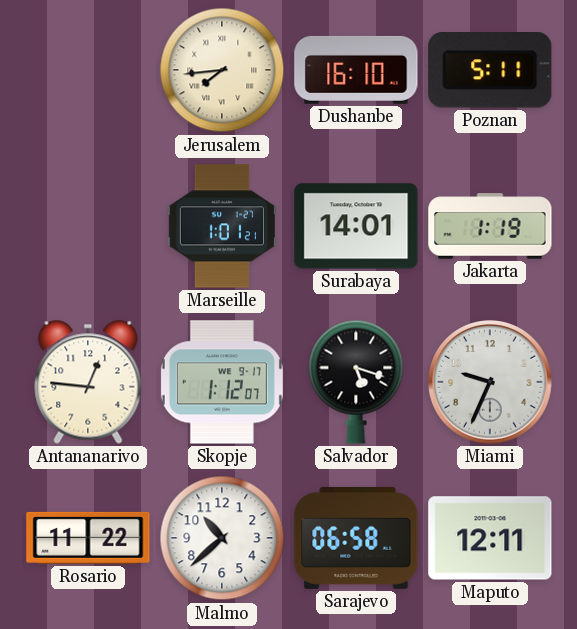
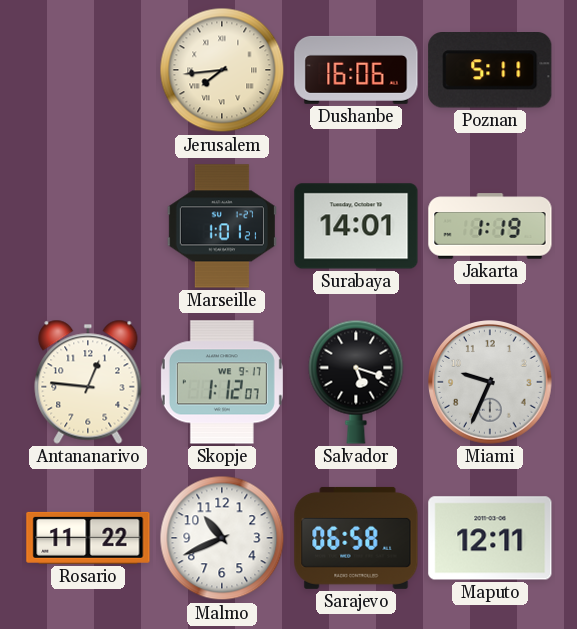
Dushanbe: 16:10 -> 16:06 (356, 70)
Malmo: 10:38 -> 10:41 (222, 538)
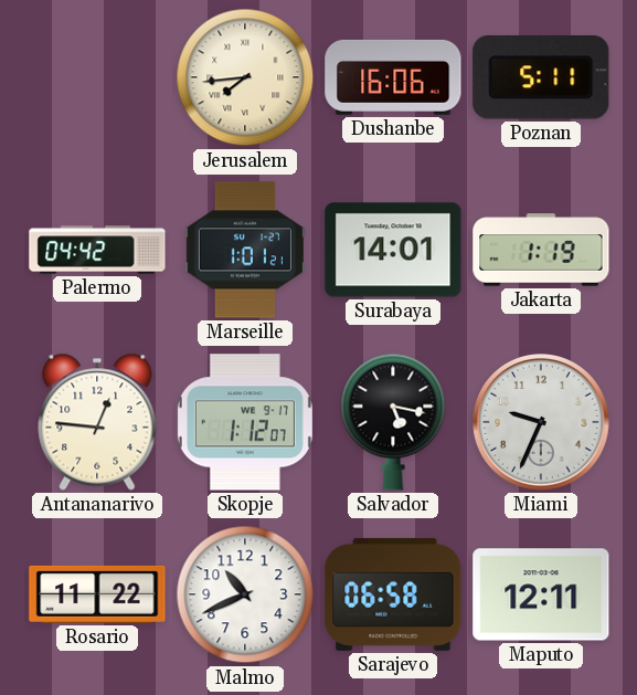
Palermo: none -> 04:42 (97, 250)
Salvador: 5:18 -> 5:17 (393, 422)
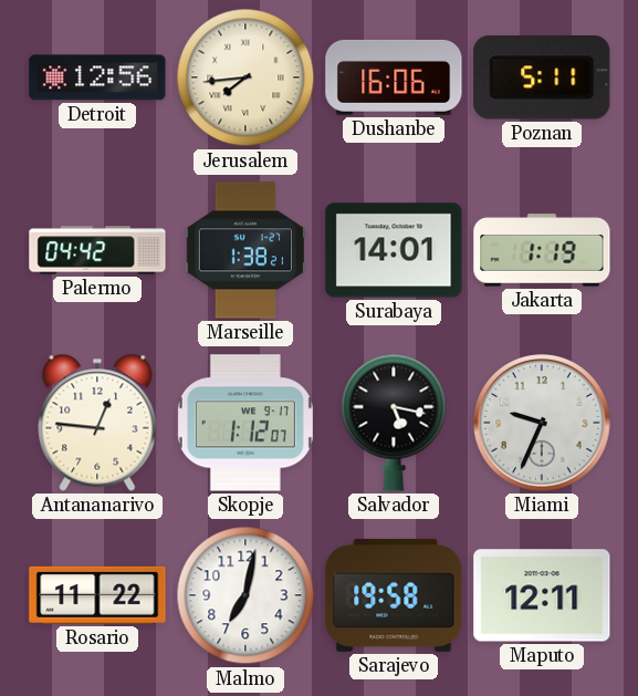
Detroit: none -> 12:56 (97, 77)
Marseille: 1:01 -> 1:38 (245, 250)
Malmo: 10:41 -> 7:02 (245, 595)
Sarajevo: 06:58 -> 19:58 (394, 595)
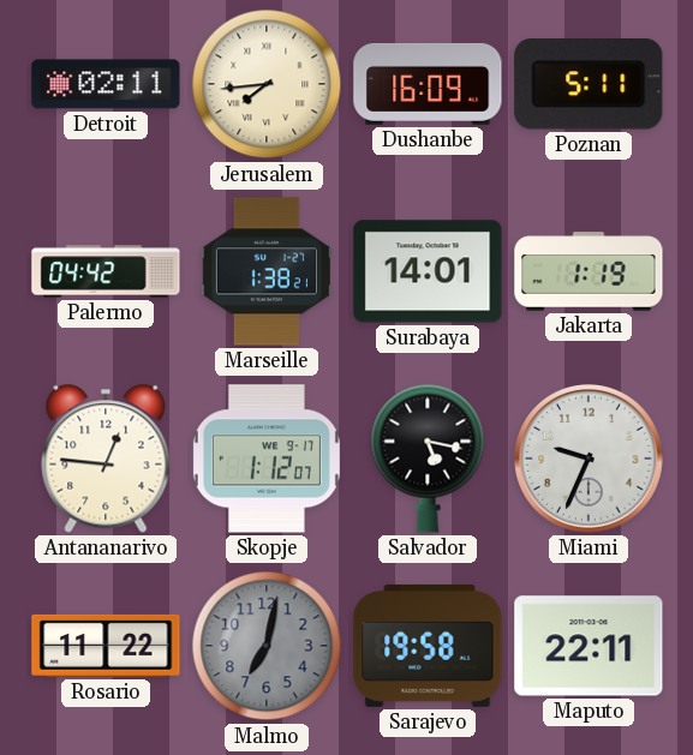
Detroit: 12:56 -> 02:11 (106, 84)
Dushanbe: 16:06 -> 16:09 (428, 84)
Malmo dial: white -> grey (267, 646)
Maputo: 12:11 -> 22:11 (589, 646)
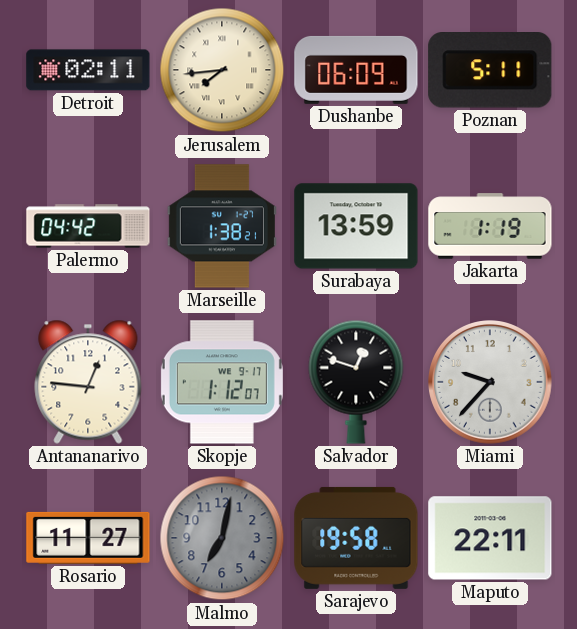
Dushanbe: 16:09 -> 06:09 (356, 70)
Surabaya: 14:01 -> 13:59 (356, 226)
Salvador: 5:17 -> 12:48 (356, 382)
Miami: 9:34 -> 9:37 (491, 383)
Rosario: 11:22 -> 11:27 (88, 538)
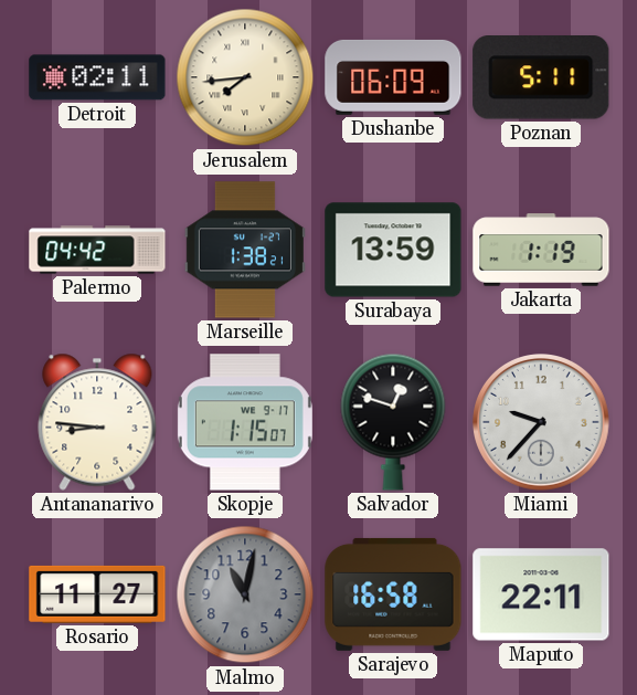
Antananarivo: 12:46 -> 8:46 (97, 422)
Skopje: 1:12 -> 1:15 (245, 422)
Malmo: 7:02 -> 11:02 (245, 594)
Sarajevo: 19:58 -> 16:58 (393, 594)
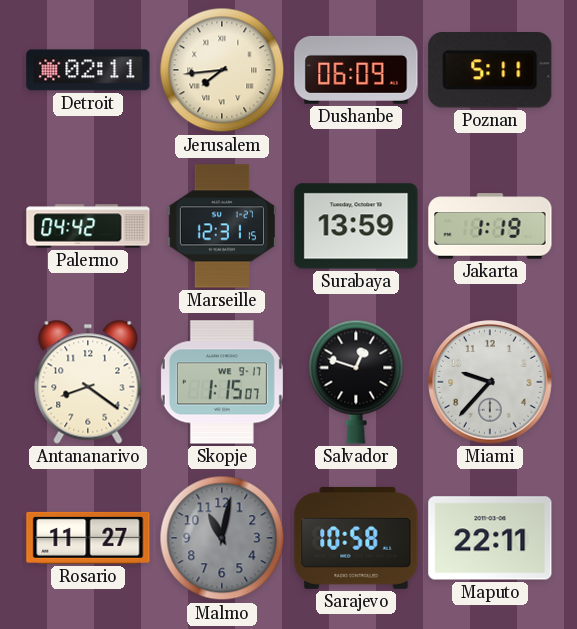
Marseille: 1:38 -> 12:31 (222, 226)
Antananarivo: 8:46 -> 8:21 (88, 382)
Sarajevo: 16:58 -> 10:58 (356, 538)
